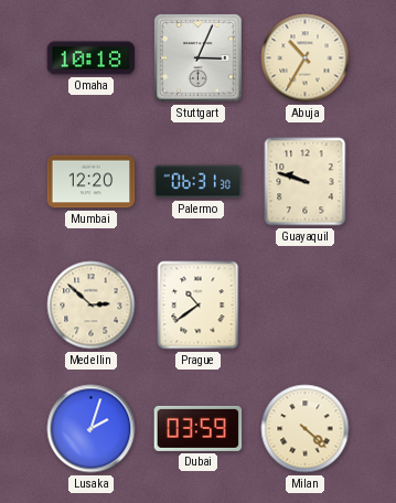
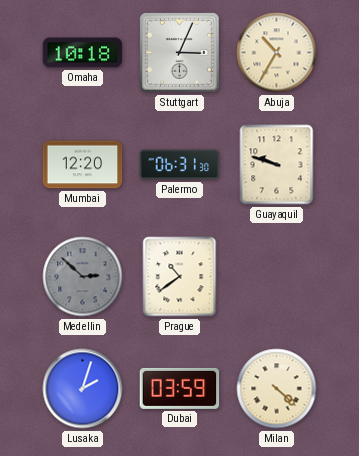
Medellin dial: cream -> grey (83, 277)
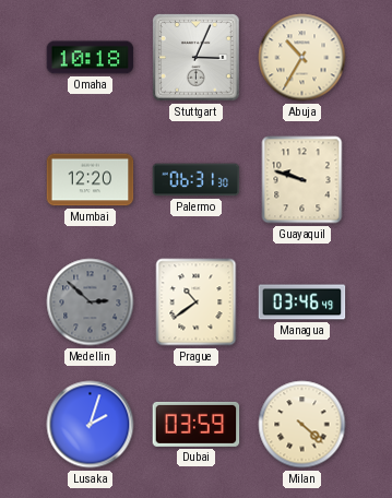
Managua: none -> 03:46 (302, 303)
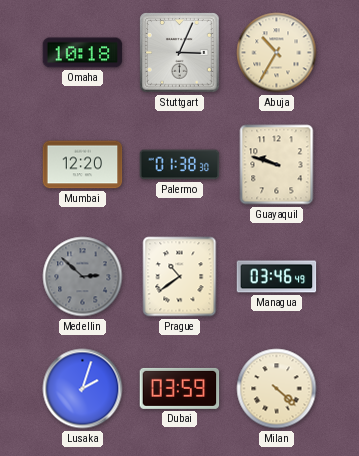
Palermo: 06:31 -> 01:38 (180, 165)
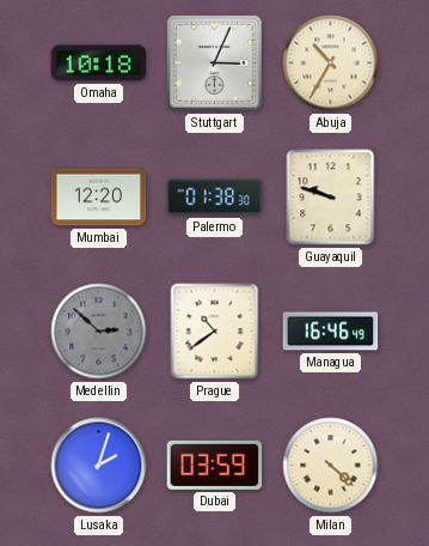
Managua: 03:46 -> 16:46 (331, 332)
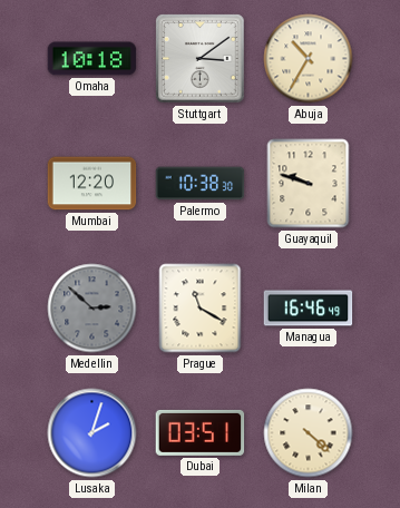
Stuttgart: 3:04 -> 3:09 (201, 59)
Palermo: 01:38 -> 10:38 (201, 184)
Prague: 10:39 -> 11:20 (201, 309)
Dubai: 03:59 -> 03:51 (201, 432)
